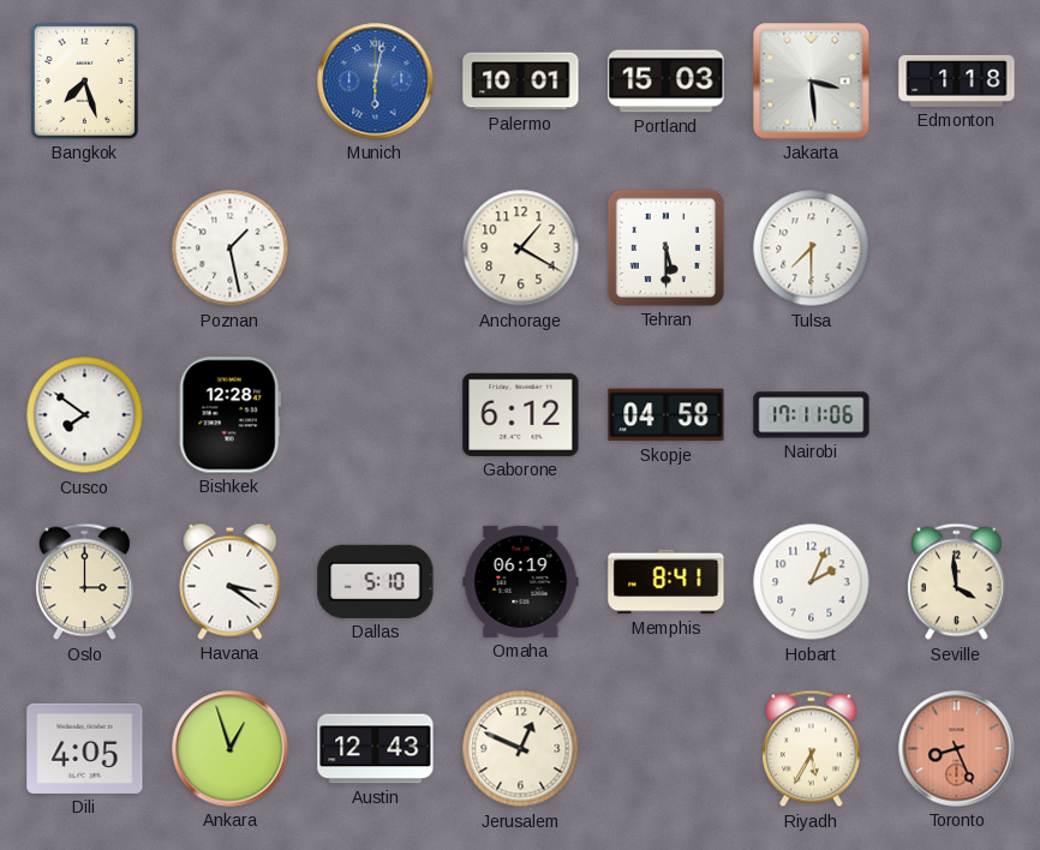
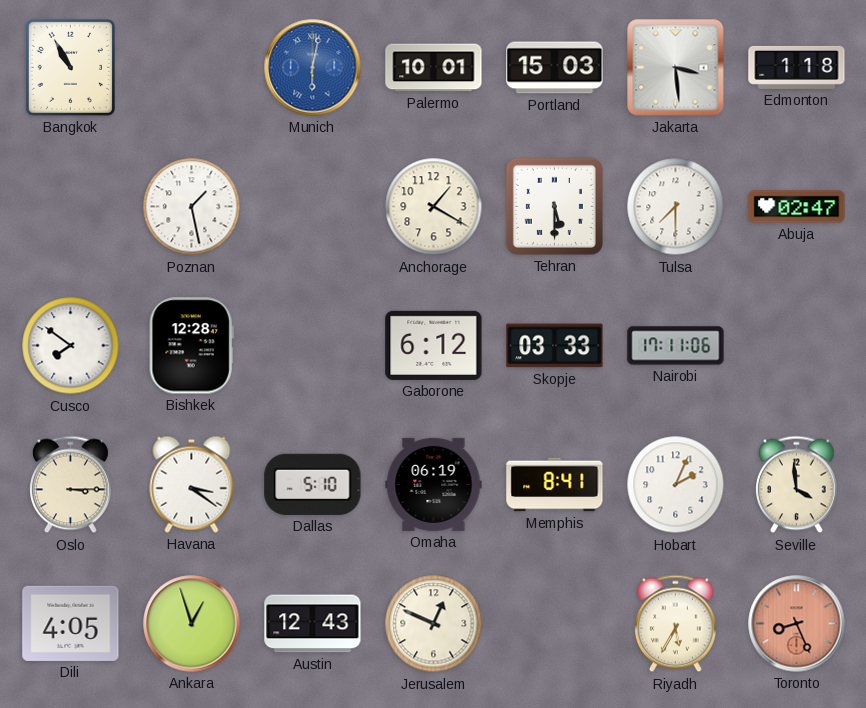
Bangkok: 7:27 -> 10:55 (70, 67)
Abuja: none -> 02:47 (797, 207)
Skopje: 04:58 -> 03:33 (555, 346)
Oslo: 3:00 -> 3:15 (71, 485)
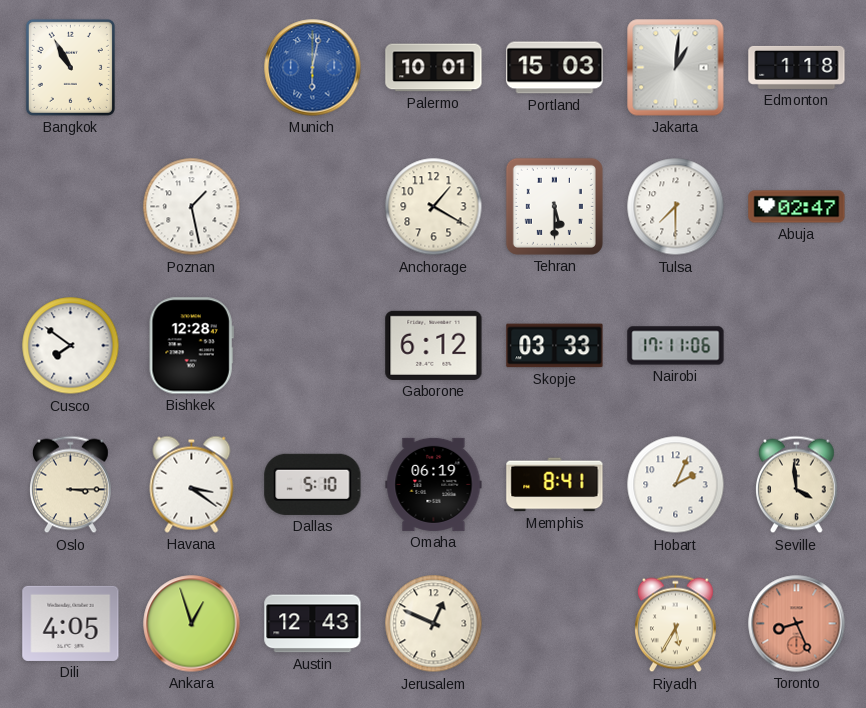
Jakarta: 3:29 -> 1:01 (676, 68)
